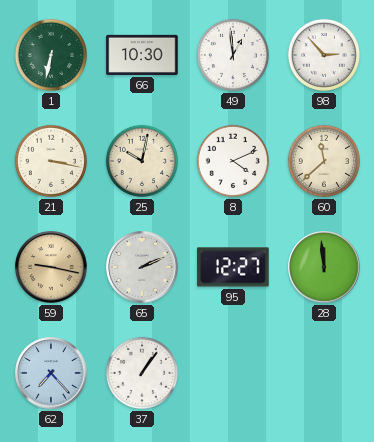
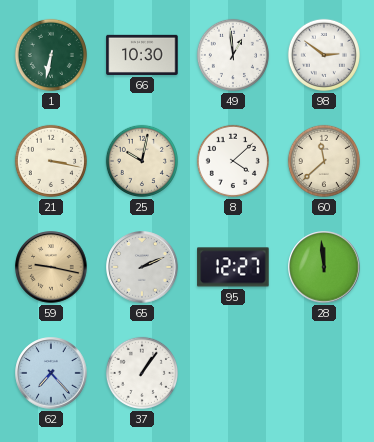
98: 2:53 -> 2:51 (324, 55)
8: 4:11 -> 4:08 (233, 161)
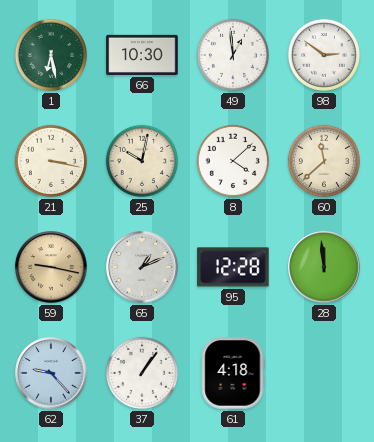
1: 6:32 -> 6:28 (51, 55)
65: 2:11 -> 1:11 (142, 267)
95: 12:27 -> 12:28 (233, 267)
62: 7:23 -> 9:23 (51, 373)
61: none -> 4:18 (233, 373)
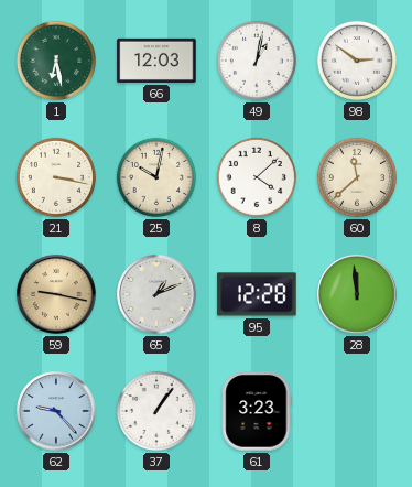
66: 10:30 -> 12:03 (156, 61)
49: 12:59 -> 1:02 (257, 61)
61: 4:18 -> 3:23 (257, 411)
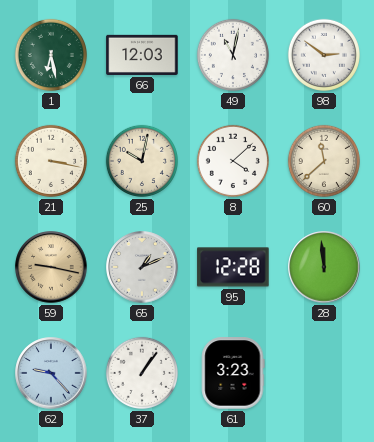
49: 1:02 -> 11:02 (233, 55)
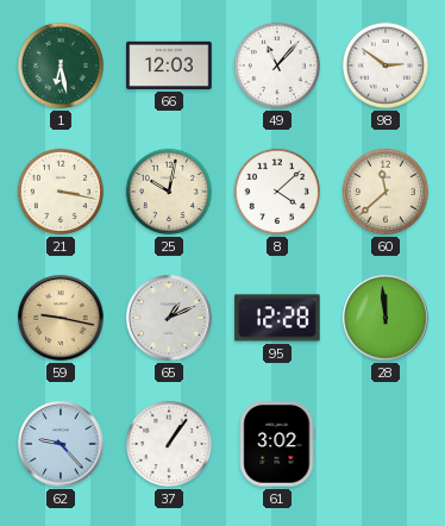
49: 11:02 -> 11:07 (277, 65)
61: 3:23 -> 3:02 (277, 444)
